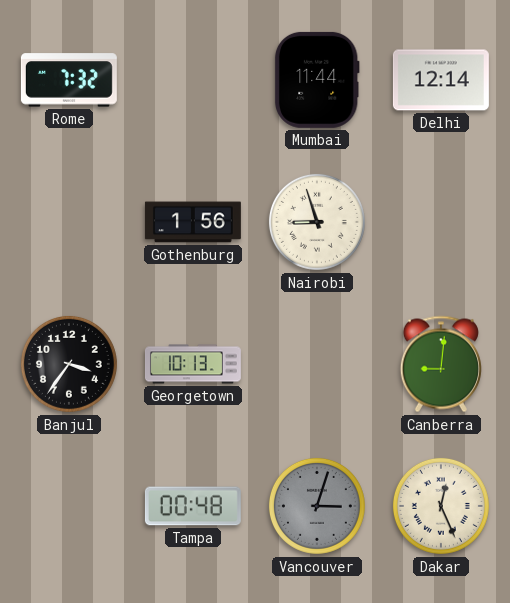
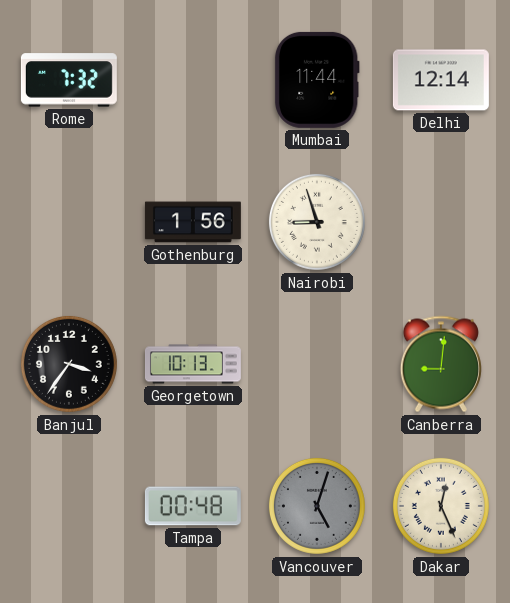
Vancouver: 3:03 -> 5:03 (317, 506)
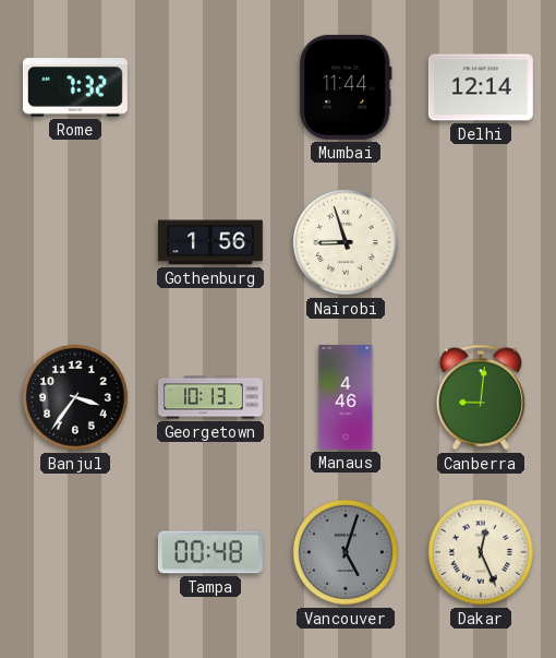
Manaus: none -> 4:46 (346, 397)
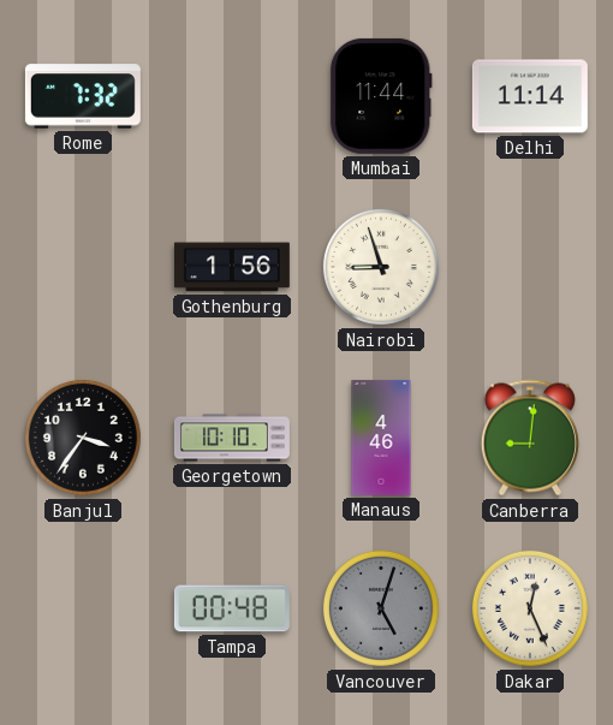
Delhi: 12:14 -> 11:14 (530, 96)
Georgetown: 10:13 -> 10:10 (232, 438)
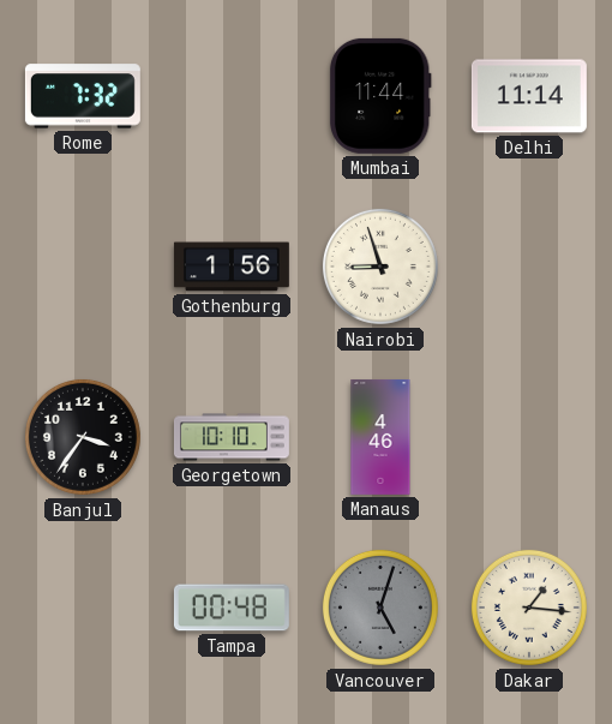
Canberra: 9:01 -> none (530, 438)
Dakar: 12:26 -> 1:16 (529, 608)
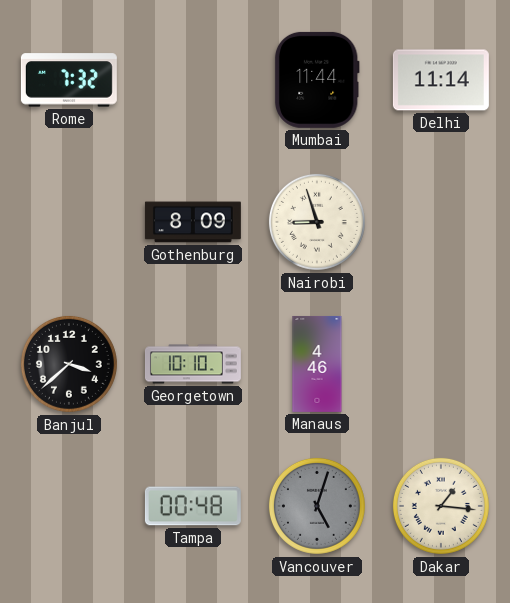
Gothenburg: 1:56 -> 8:09 (193, 222)
Banjul: 3:36 -> 3:38 (69, 364)
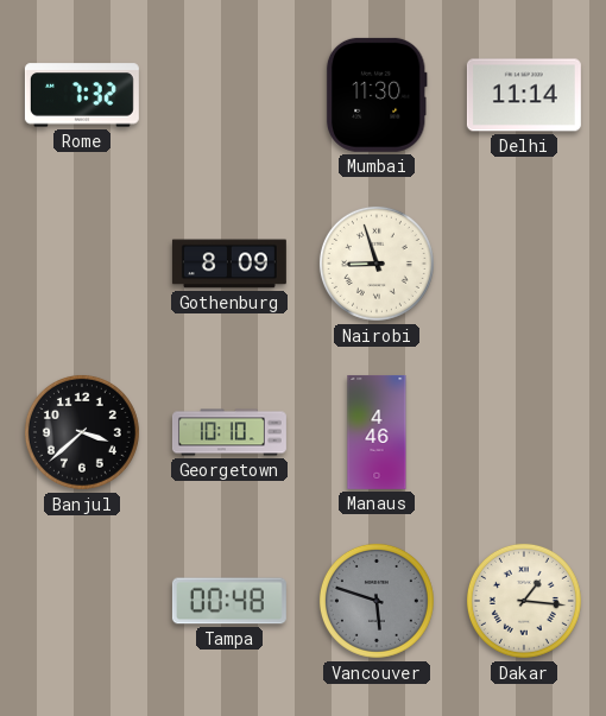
Mumbai: 11:44 -> 11:30 (377, 95)
Vancouver: 5:03 -> 5:48 (377, 601)
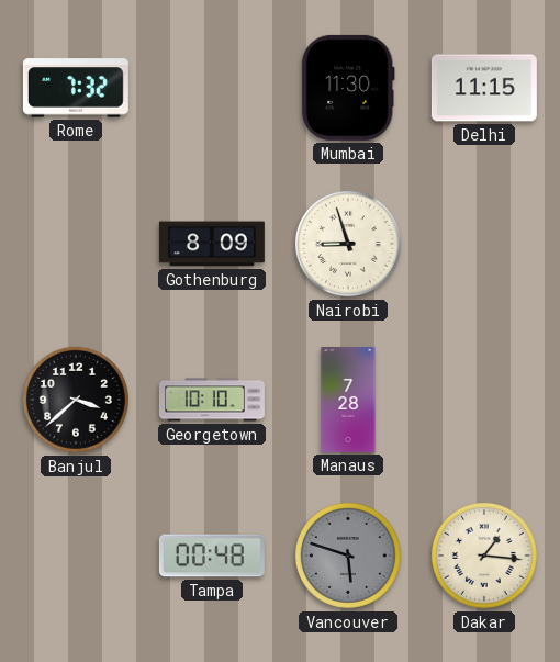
Delhi: 11:14 -> 11:15 (484, 88)
Manaus: 4:46 -> 7:28 (348, 400)
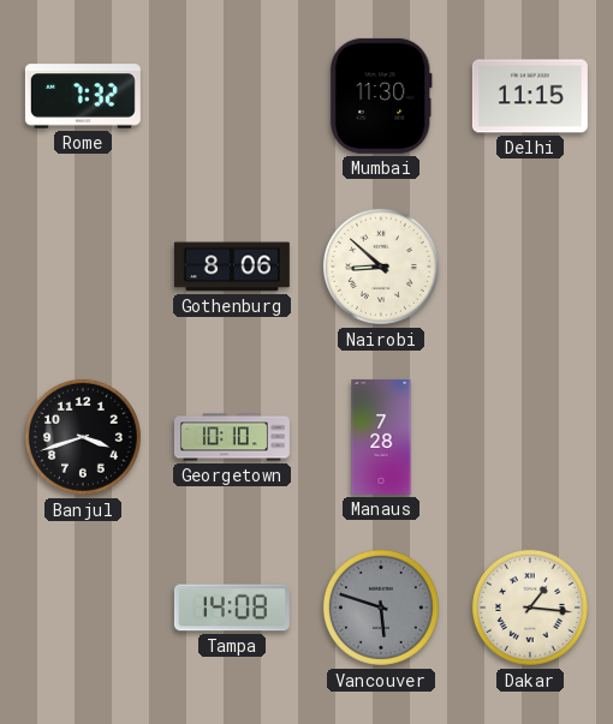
Gothenburg: 8:09 -> 8:06 (232, 267)
Nairobi: 8:57 -> 8:52 (381, 267)
Banjul: 3:38 -> 3:42 (83, 437)
Tampa: 00:48 -> 14:08 (232, 608)
